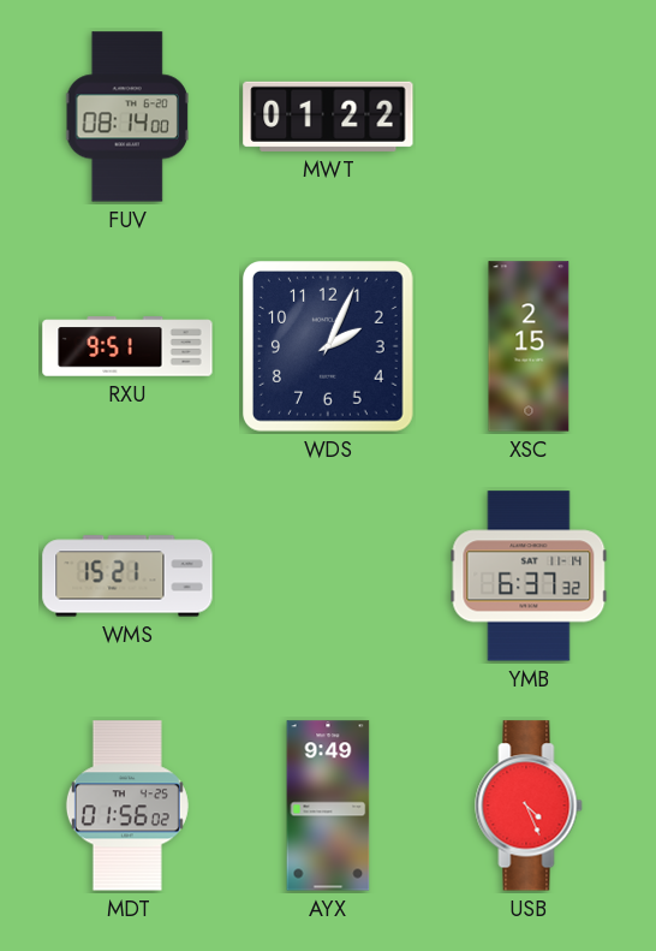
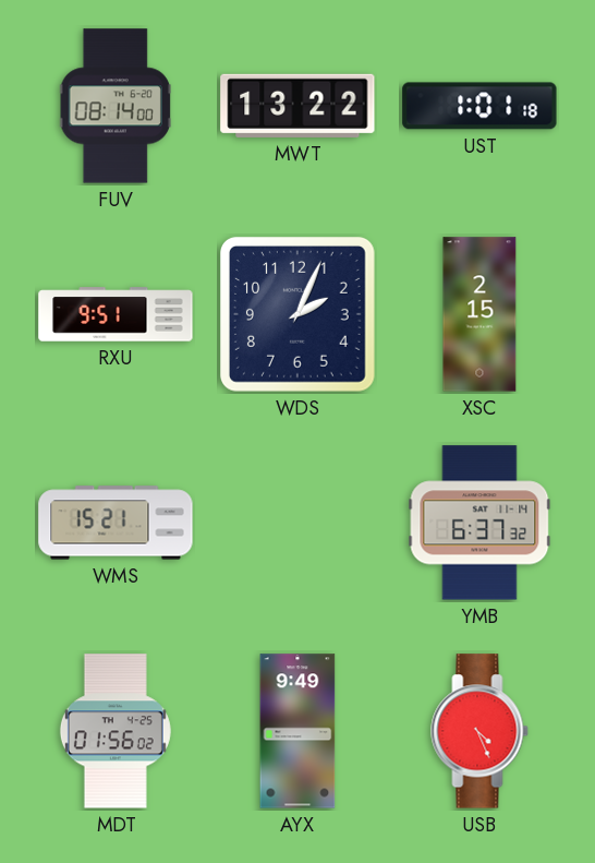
MWT: 01:22 -> 13:22 (297, 106)
UST: none -> 1:01 (479, 106)
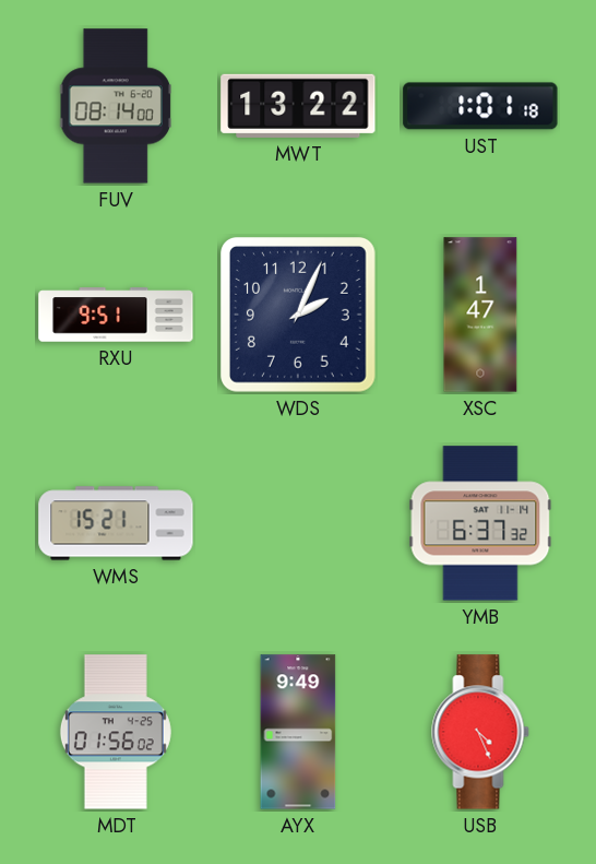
XSC: 2:15 -> 1:47 (480, 315)
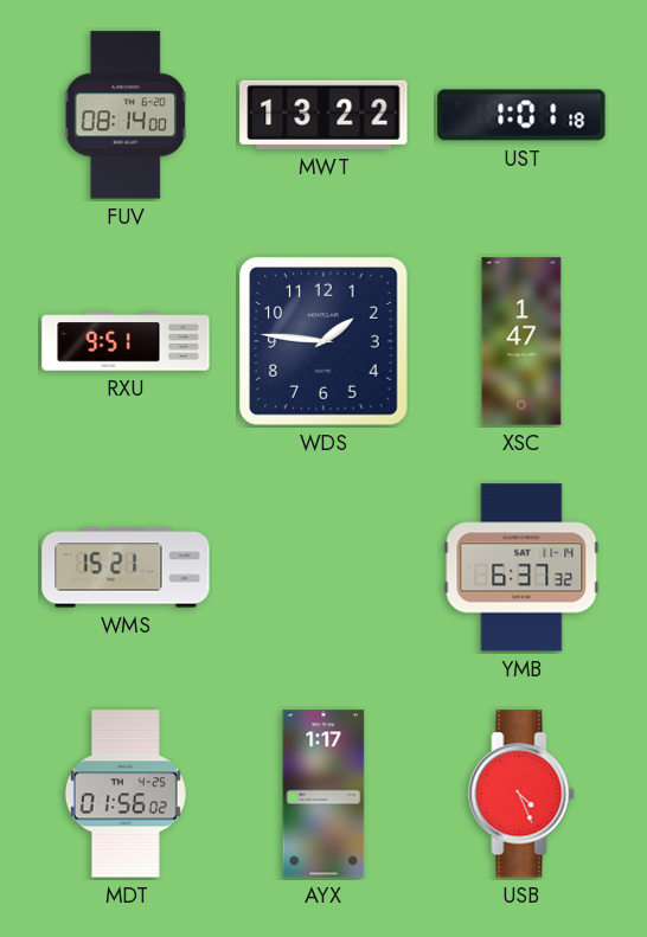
WDS: 2:04 -> 1:46 (325, 342)
AYX: 9:49 -> 1:17 (323, 794)
